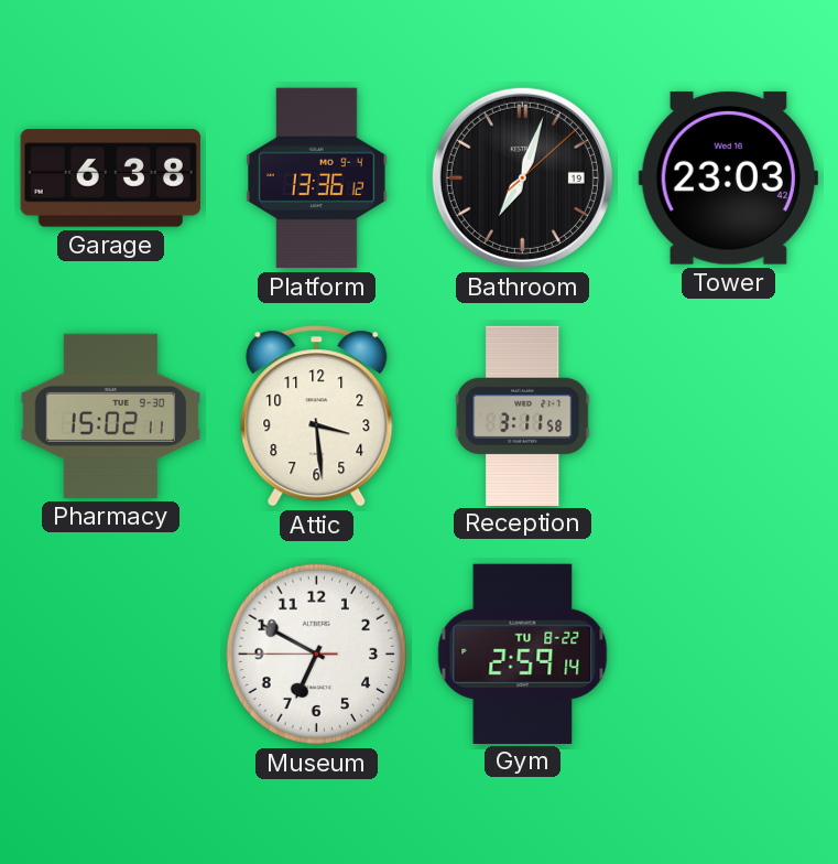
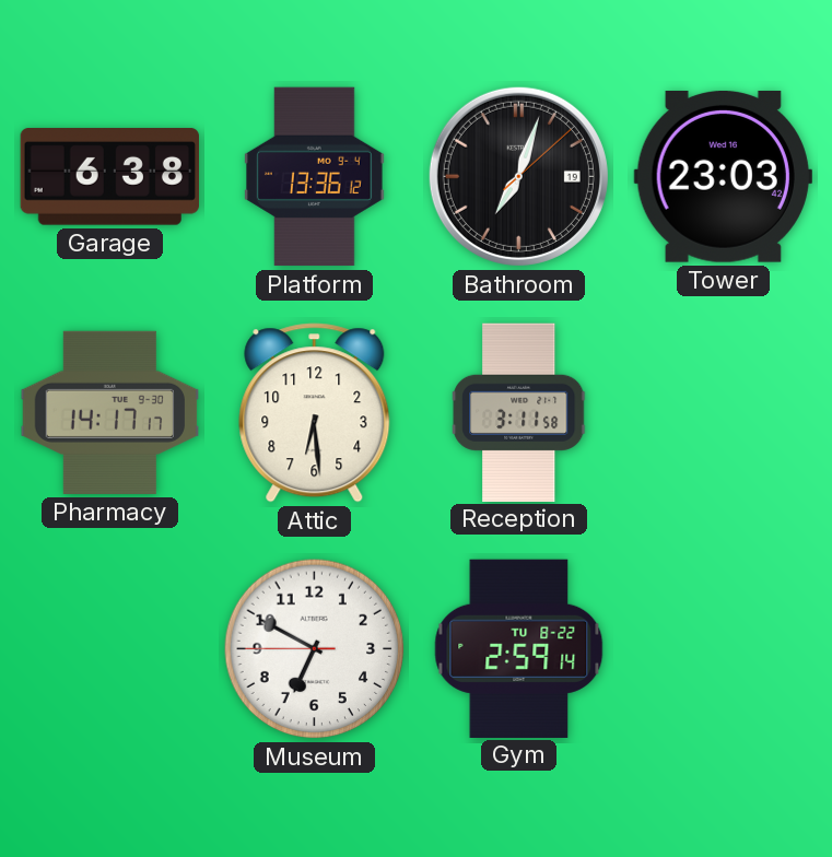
Pharmacy: 15:02 -> 14:17 (110, 412)
Attic: 3:29 -> 6:29 (315, 413)
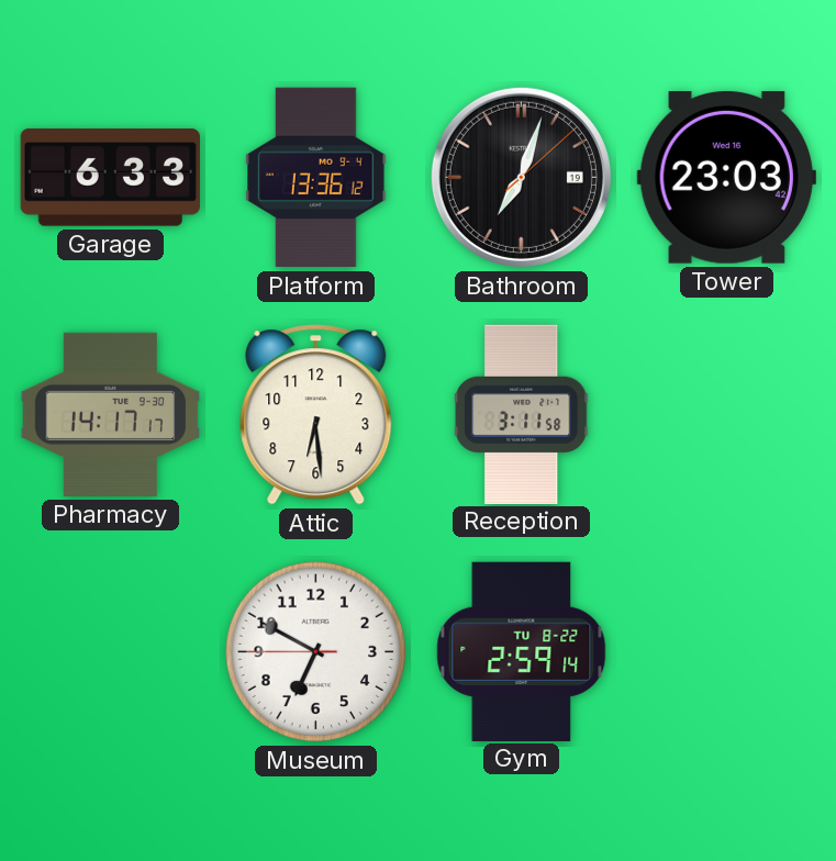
Garage: 6:38 -> 6:33 (110, 178)
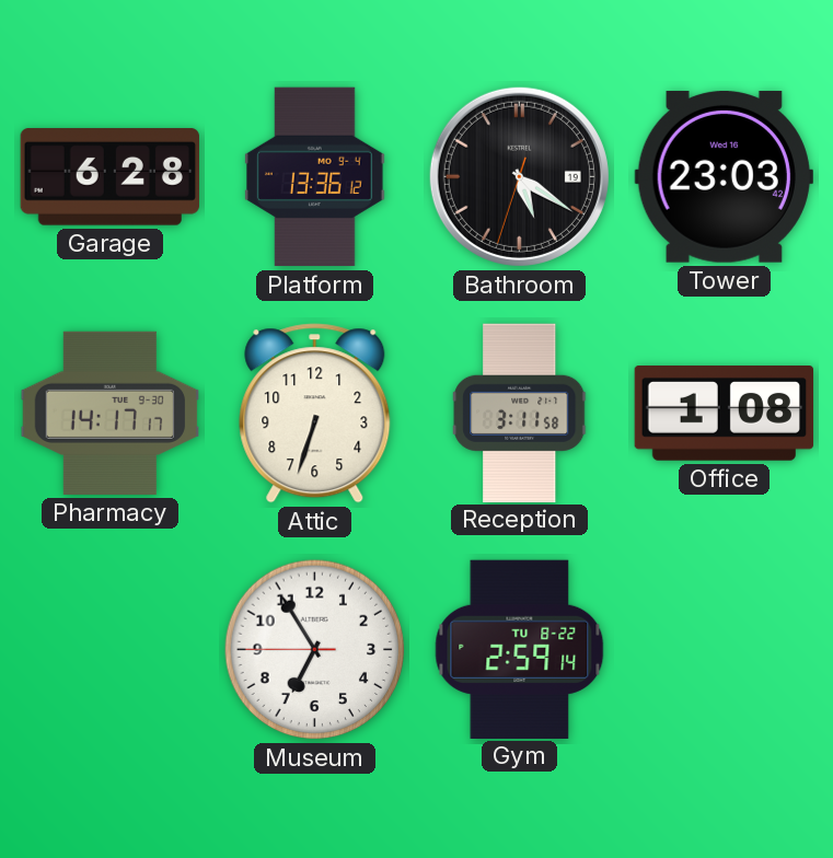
Garage: 6:33 -> 6:28 (109, 177)
Bathroom: 7:03 -> 5:20 (519, 176)
Attic: 6:29 -> 6:33 (315, 414)
Office: none -> 1:08 (725, 414)
Museum: 6:49 -> 6:54 (315, 650)
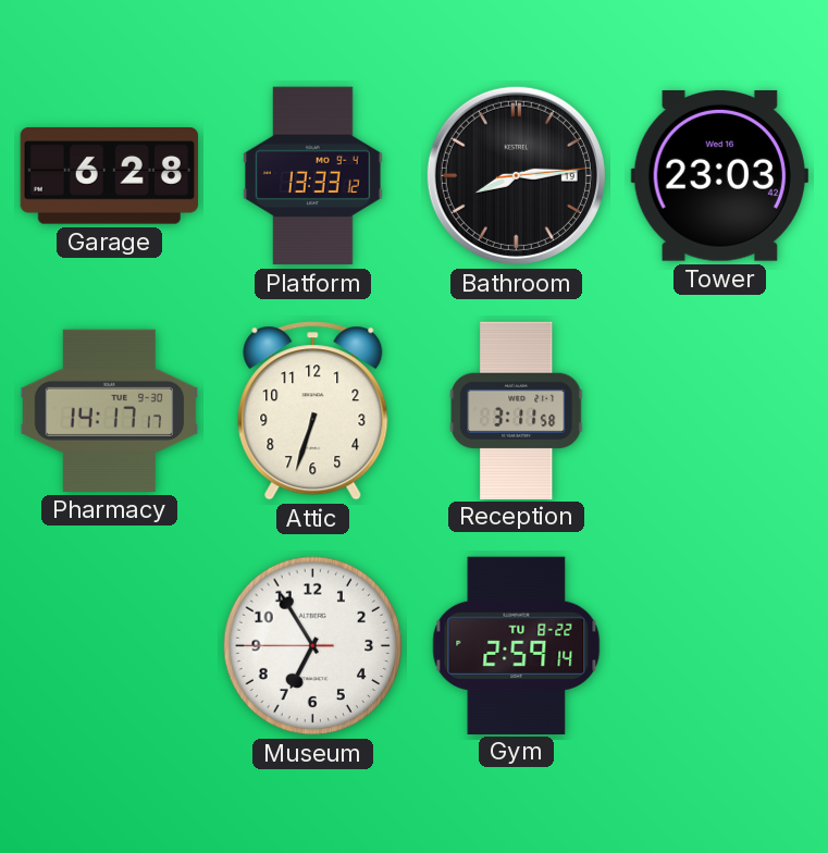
Platform: 13:36 -> 13:33 (313, 176)
Bathroom: 5:20 -> 8:14 (516, 175)
Office: 1:08 -> none (725, 414)
